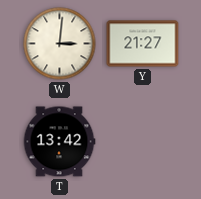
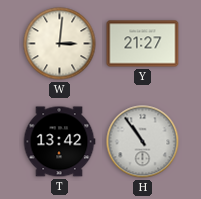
H: none -> 10:54 (143, 142)
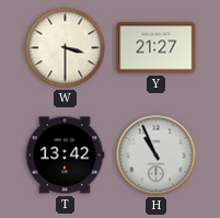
W: 3:01 -> 3:30 (66, 48)
H: 10:54 -> 10:56 (157, 156)
